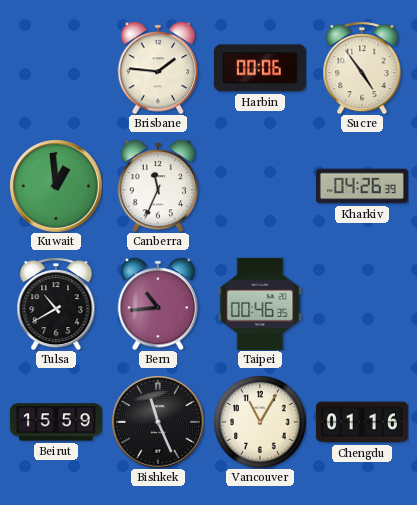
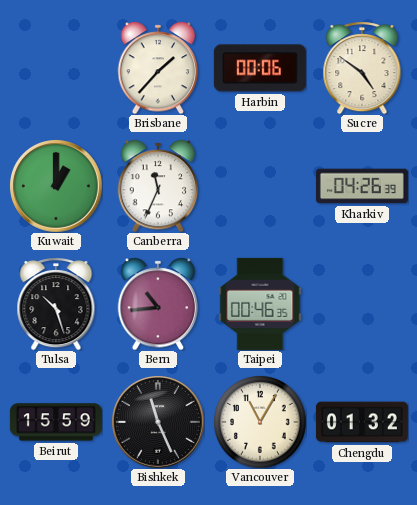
Brisbane: 1:46 -> 1:37 (158, 68)
Sucre: 4:54 -> 4:51 (362, 68)
Kuwait: 12:59 -> 1:00 (56, 186)
Tulsa: 10:40 -> 10:27 (56, 304)
Chengdu: 01:16 -> 01:32 (362, 422)
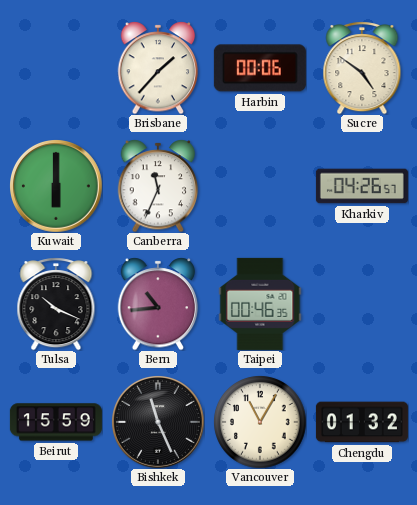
Kuwait: 1:00 -> 6:00 (56, 186)
Kharkiv: 04:26:39 -> 04:26:57 (362, 186)
Tulsa: 10:27 -> 10:19 (56, 304)
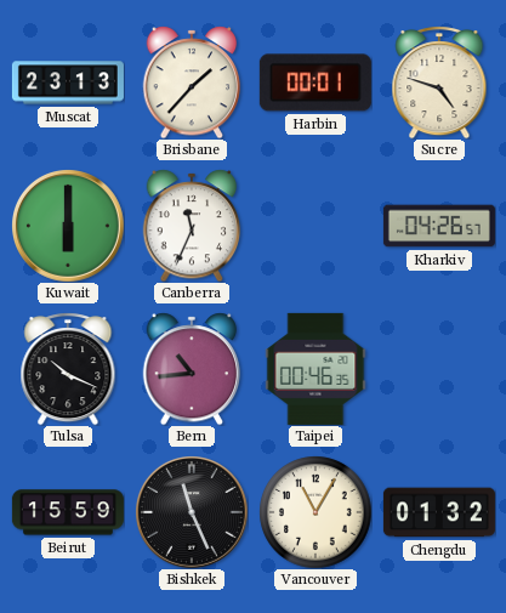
Muscat: none -> 23:13 (68, 83)
Harbin: 00:06 -> 00:01 (315, 83)
Sucre: 4:51 -> 4:48 (439, 83)
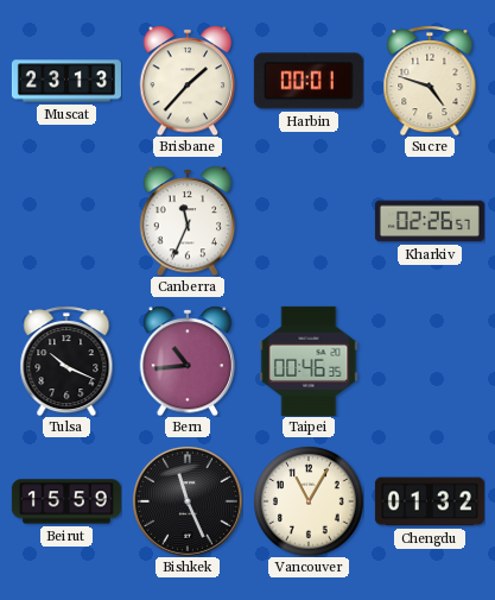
Kuwait: 6:00 -> none (68, 226)
Kharkiv: 04:26 -> 02:26 (430, 221)
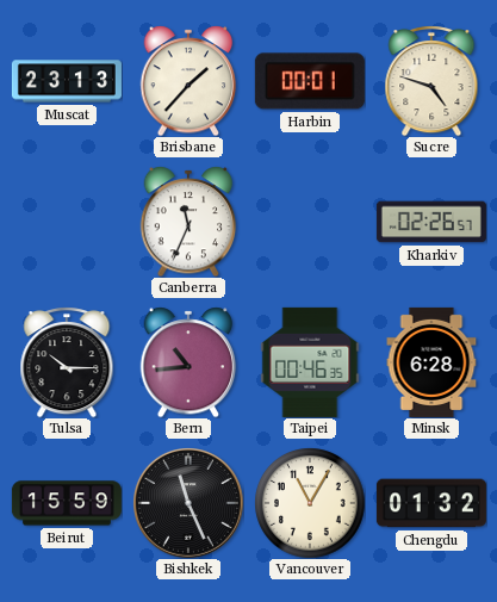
Tulsa: 10:19 -> 10:15 (67, 362)
Minsk: none -> 6:28 (431, 362)
